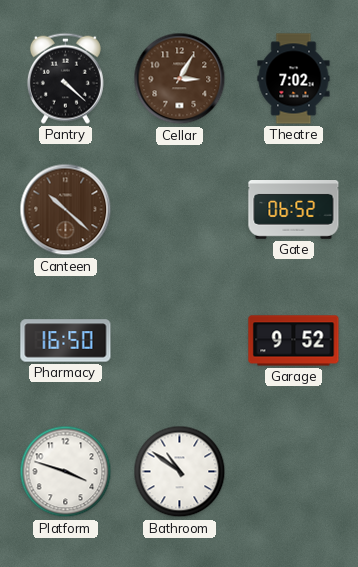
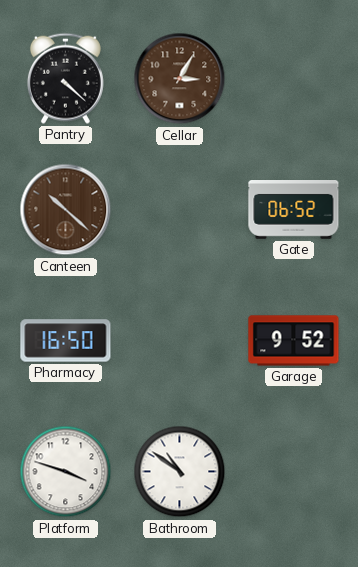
Theatre: 7:02 -> none (294, 79)
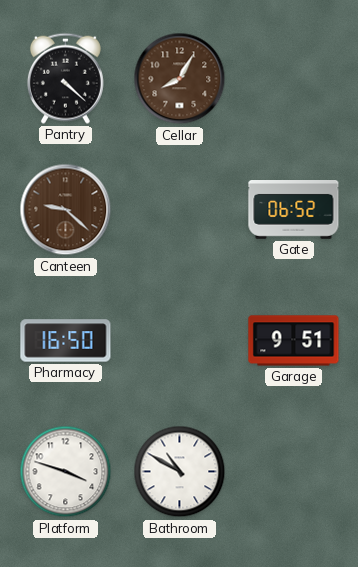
Cellar: 3:05 -> 8:05 (180, 79)
Canteen: 10:22 -> 9:22 (66, 210)
Garage: 9:52 -> 9:51 (294, 341)
Bathroom: 10:51 -> 10:50 (180, 472)
